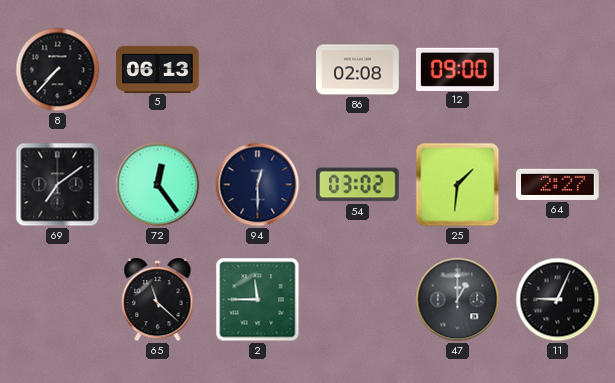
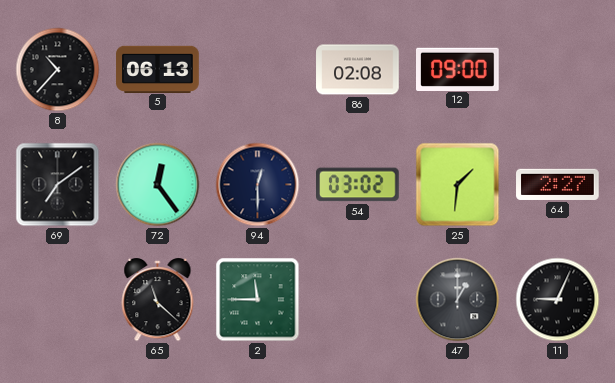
8: 7:37 -> 10:37 (58, 70)
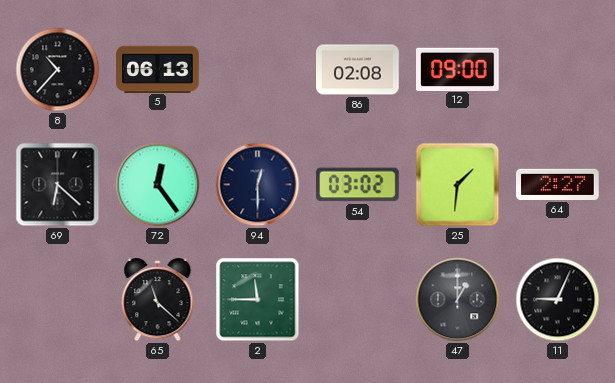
69: 7:09 -> 6:22 (58, 185)
